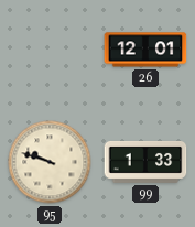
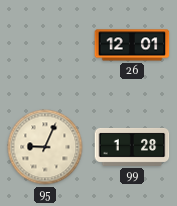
95: 9:48 -> 9:04 (45, 147)
99: 1:33 -> 1:28 (132, 147)
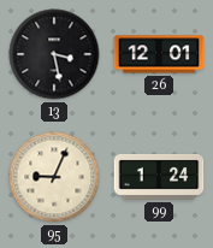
13: none -> 3:28 (54, 54)
99: 1:28 -> 1:24 (159, 177)
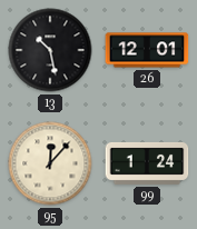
13: 3:28 -> 10:28 (50, 50)
95: 9:04 -> 12:07 (50, 163)
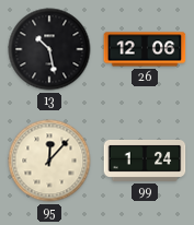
26: 12:01 -> 12:06 (145, 49)
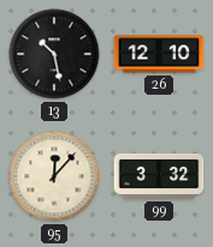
26: 12:06 -> 12:10 (159, 54)
99: 1:24 -> 3:32 (159, 176)
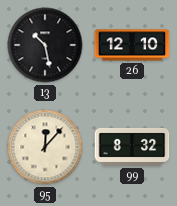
99: 3:32 -> 8:32 (132, 147)
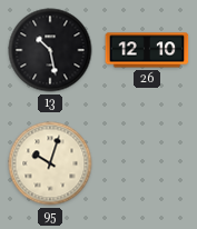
95: 12:07 -> 10:03 (50, 163)
99: 8:32 -> none (132, 147)
